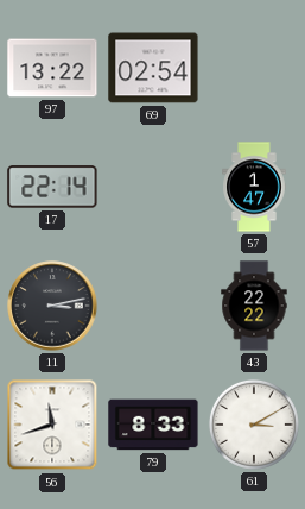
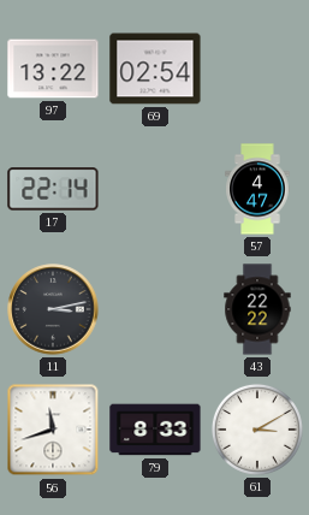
57: 1:47 -> 4:47 (257, 189)
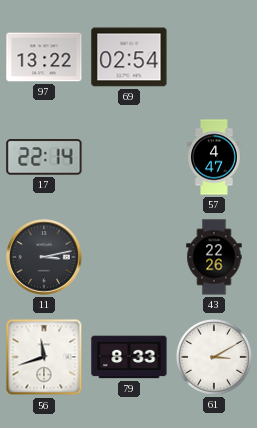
43: 22:22 -> 22:26 (214, 257)
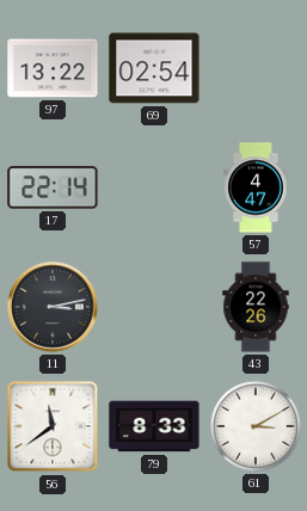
56: 11:42 -> 11:39 (53, 426)
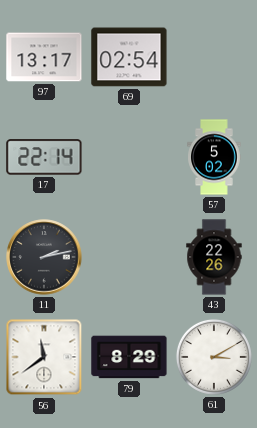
97: 13:22 -> 13:17 (44, 57)
57: 4:47 -> 5:02 (214, 157)
11: 3:13 -> 2:13 (44, 257)
79: 8:33 -> 8:29 (129, 357)
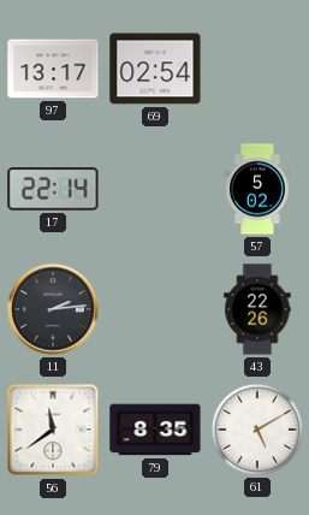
11: 2:13 -> 2:14 (53, 309)
79: 8:29 -> 8:35 (155, 430)
61: 3:10 -> 5:10 (257, 430)
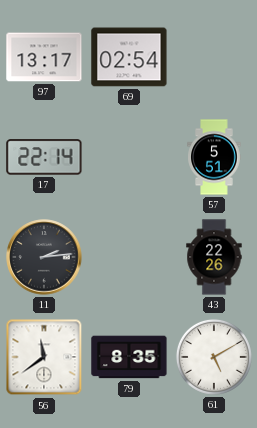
57: 5:02 -> 5:51 (214, 157)
